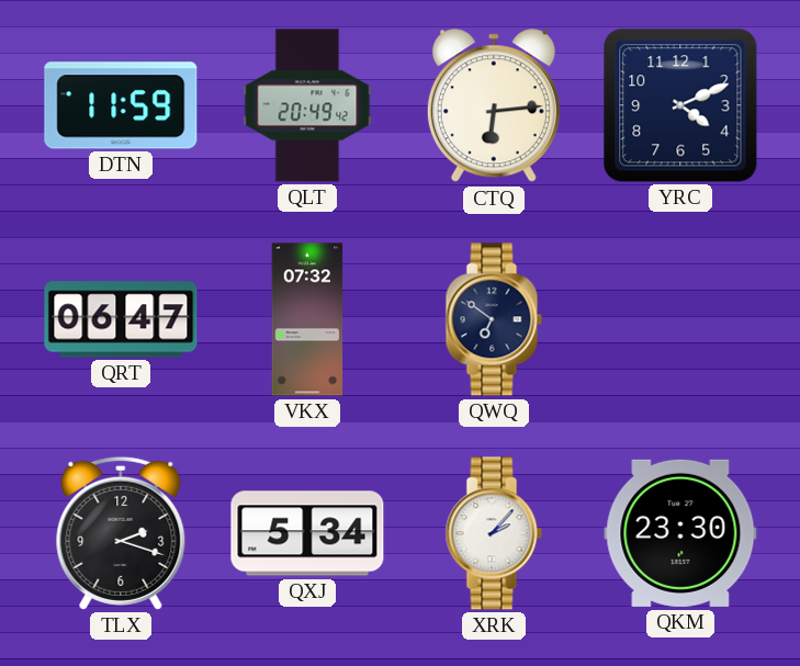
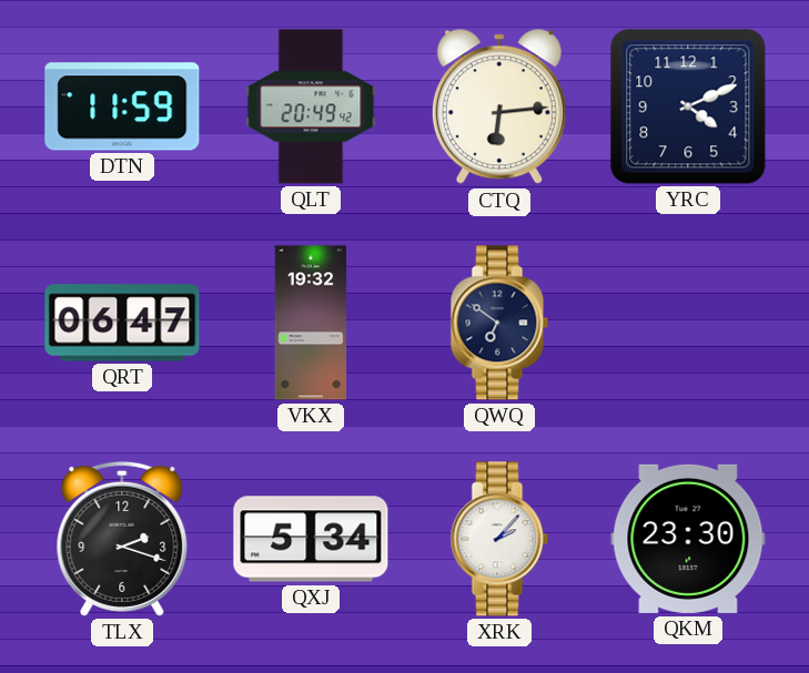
VKX: 07:32 -> 19:32 (311, 323)
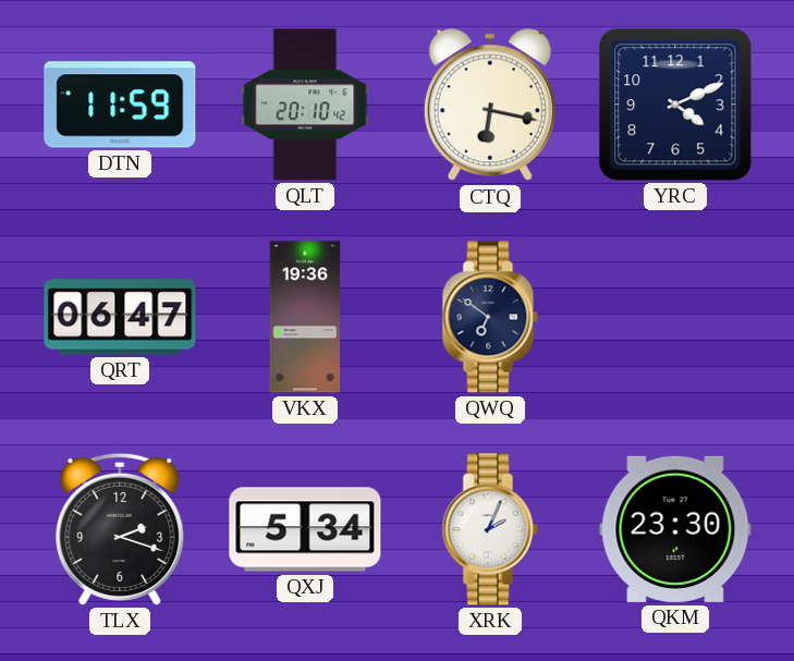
QLT: 20:49 -> 20:10 (305, 105)
CTQ: 6:14 -> 6:17 (490, 106)
VKX: 19:32 -> 19:36 (305, 317)
XRK: 2:07 -> 2:04 (490, 529)
